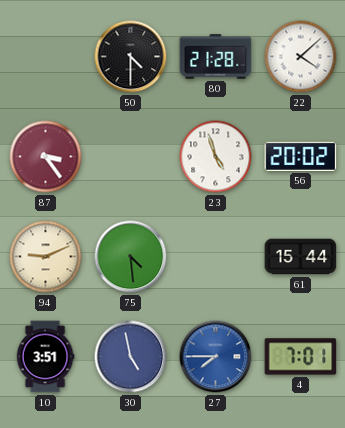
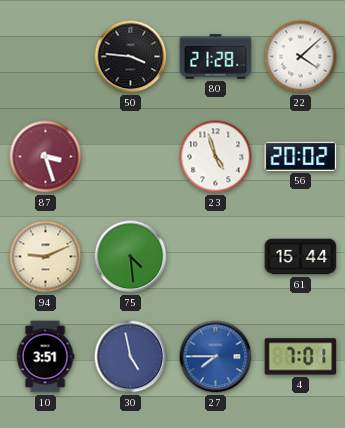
50: 4:30 -> 3:46 (131, 57)
87: 3:24 -> 3:27 (46, 157)
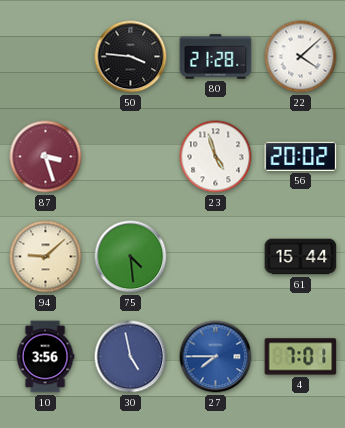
94: 9:11 -> 9:08 (46, 257)
10: 3:51 -> 3:56 (45, 357)
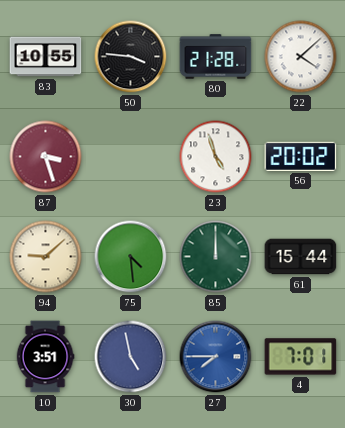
83: none -> 10:55 (46, 57)
85: none -> 12:00 (216, 257)
10: 3:56 -> 3:51 (45, 357)
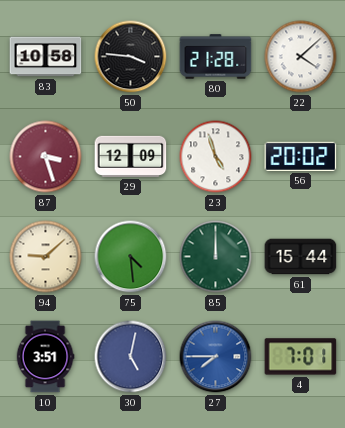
83: 10:55 -> 10:58 (46, 57)
29: none -> 12:09 (131, 156)
30: 4:58 -> 5:02 (131, 357)
